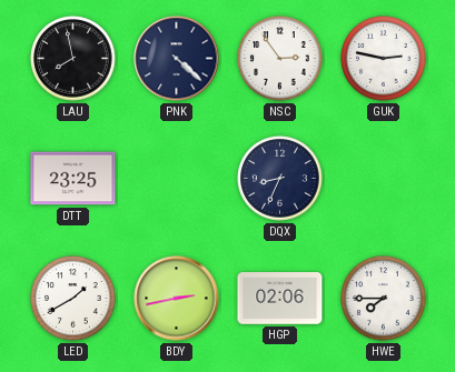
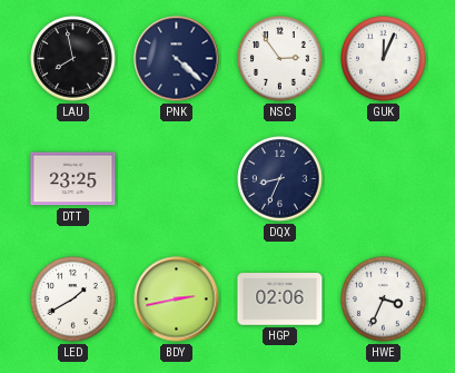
GUK: 2:47 -> 12:04 (384, 59)
HWE: 7:45 -> 3:34 (384, 300)
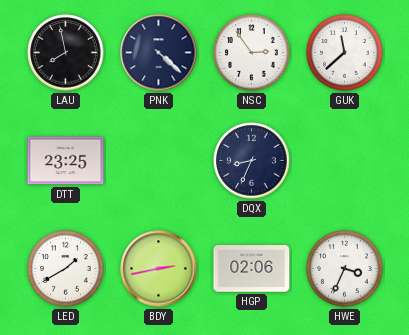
GUK: 12:04 -> 11:38 (345, 53)
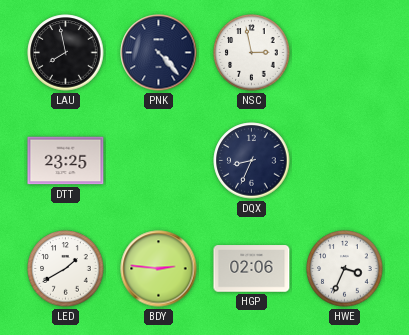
PNK: 4:22 -> 4:23 (159, 53)
NSC: 2:54 -> 2:58 (252, 53)
GUK: 11:38 -> none (345, 53)
BDY: 2:43 -> 2:46 (159, 269)
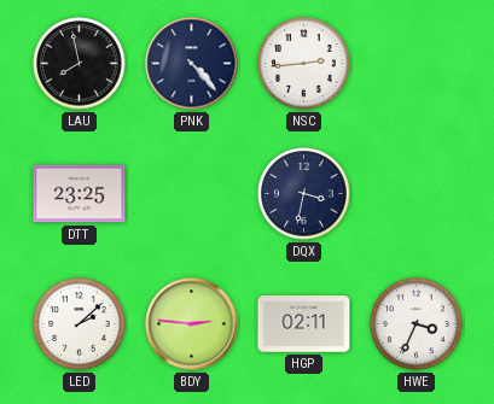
NSC: 2:58 -> 2:44 (304, 64)
DQX: 8:34 -> 3:32 (304, 194)
LED: 1:40 -> 2:08 (80, 324)
HGP: 02:06 -> 02:11 (304, 324)
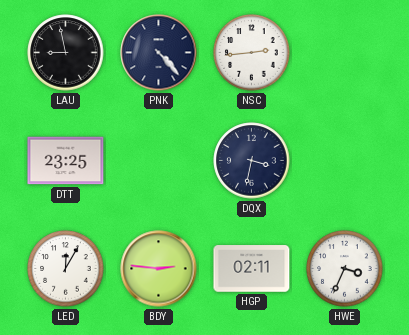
LAU: 7:58 -> 8:58 (66, 53)
LED: 2:08 -> 12:05 (66, 269)
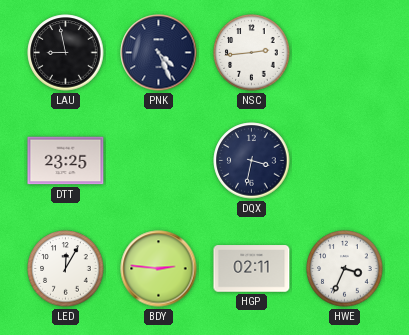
PNK: 4:23 -> 4:26 (159, 53)
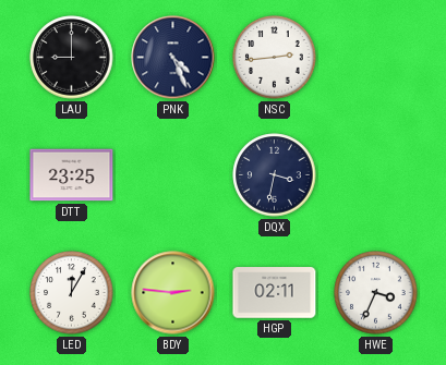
LAU: 8:58 -> 9:00 (72, 58)
